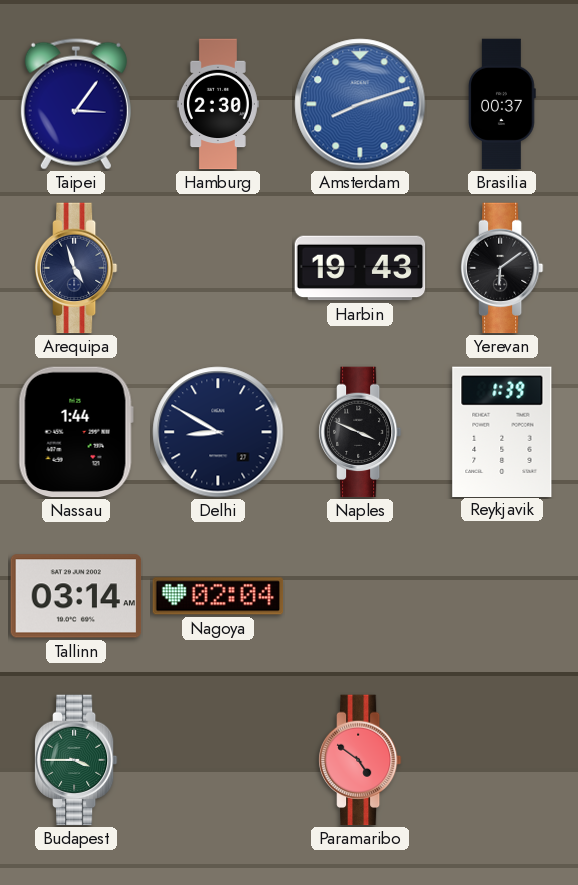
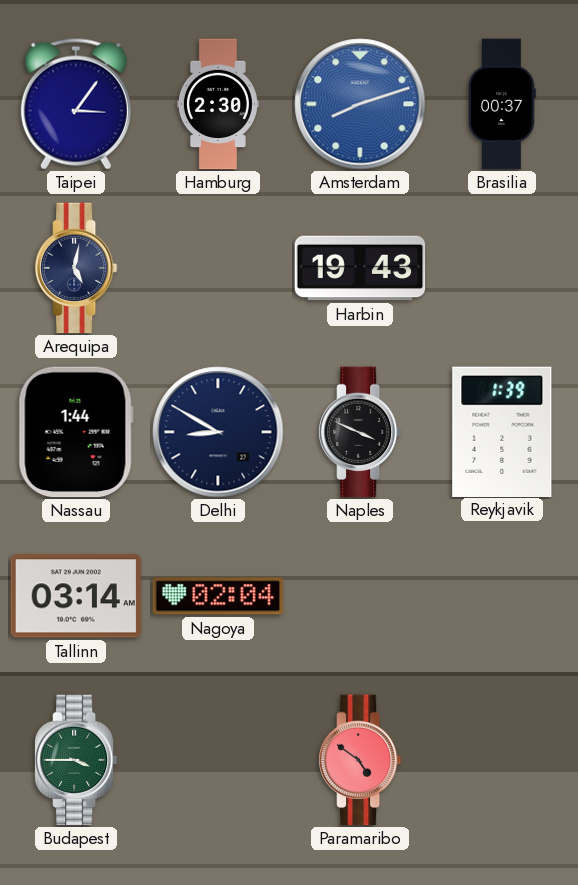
Arequipa: 4:57 -> 5:02 (76, 268)
Yerevan: 6:09 -> none (502, 268)
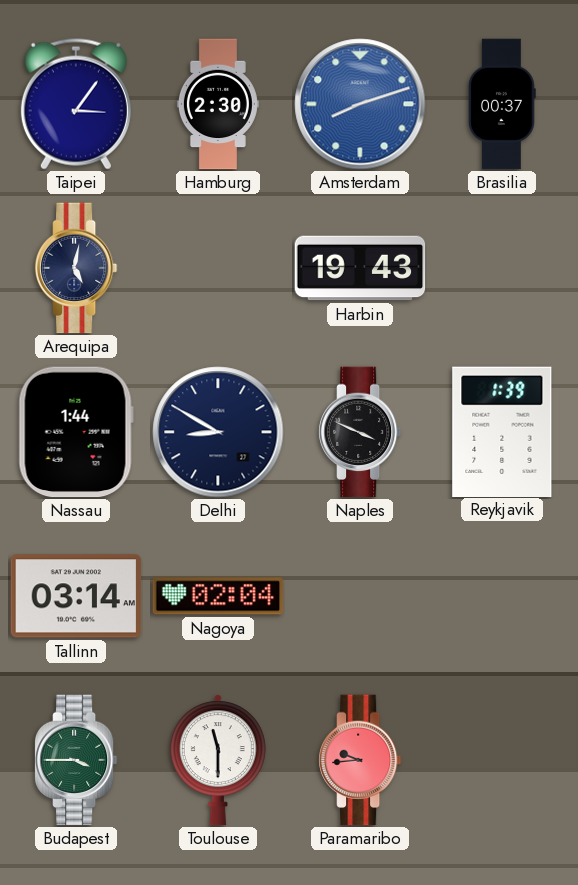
Toulouse: none -> 11:30 (218, 760)
Paramaribo: 4:51 -> 9:44 (360, 760)
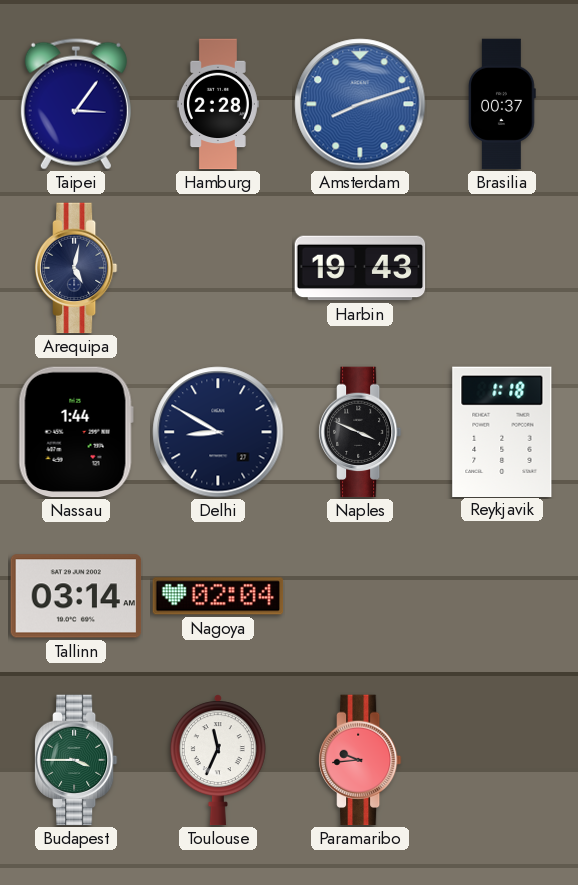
Hamburg: 2:30 -> 2:28 (218, 104)
Reykjavik: 1:39 -> 1:18 (502, 431)
Toulouse: 11:30 -> 11:34 (218, 760)
